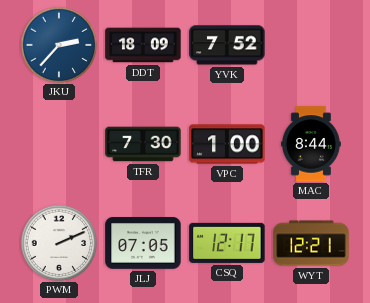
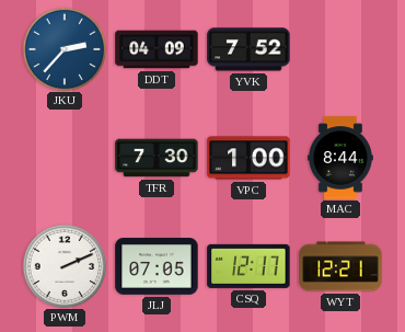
DDT: 18:09 -> 04:09 (157, 49)
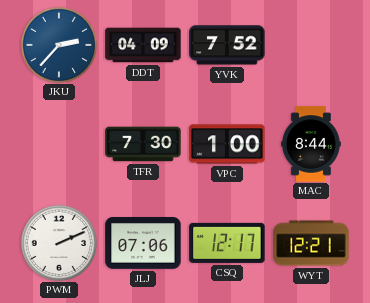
JLJ: 07:05 -> 07:06 (143, 243)
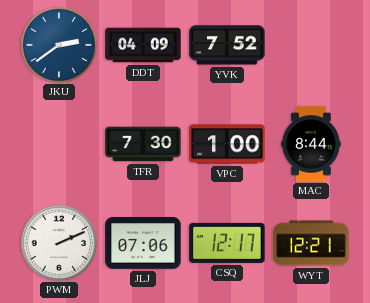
JKU: 2:37 -> 2:39 (59, 45)
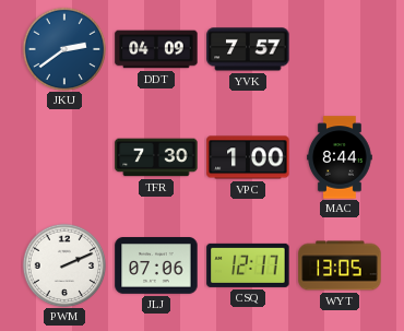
YVK: 7:52 -> 7:57 (248, 49)
WYT: 12:21 -> 13:05 (340, 265)
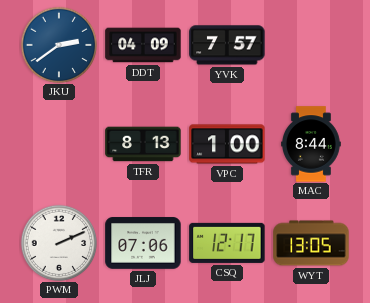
TFR: 7:30 -> 8:13 (143, 144)
